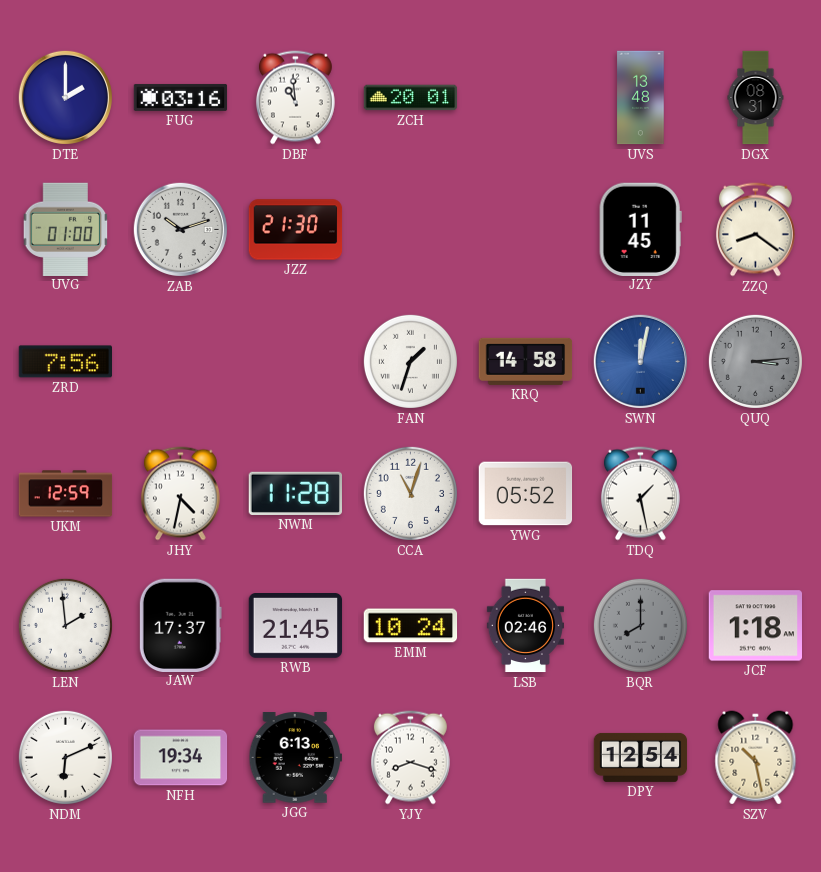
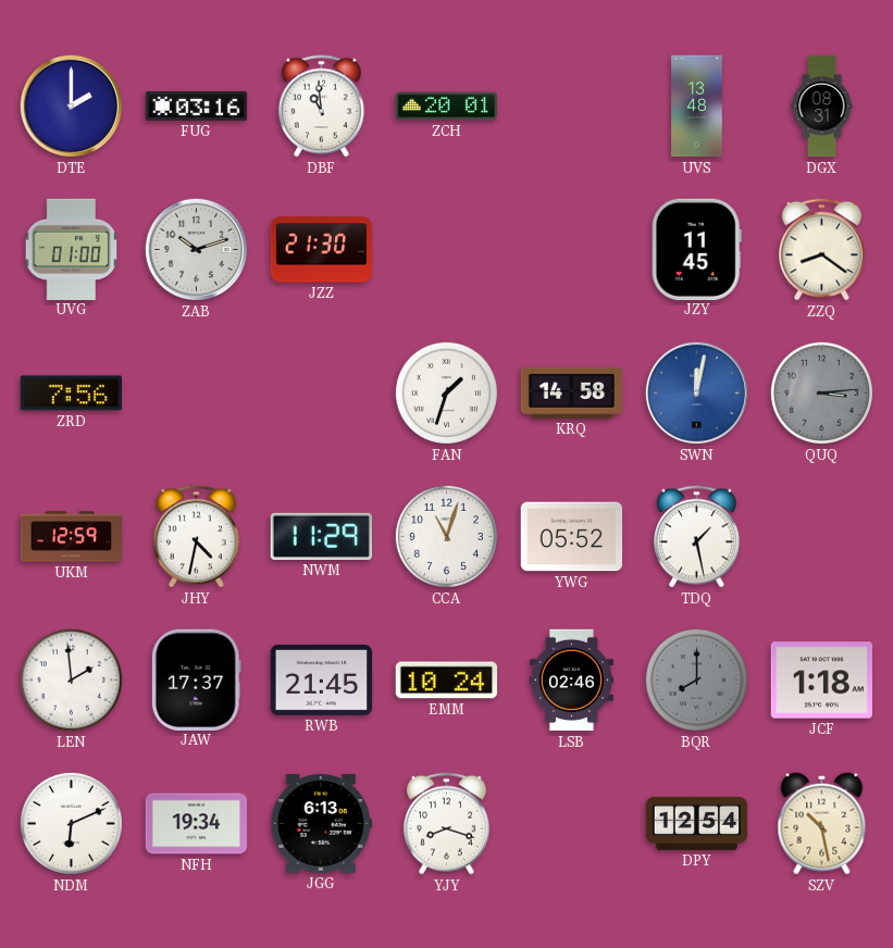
NWM: 11:28 -> 11:29 (321, 536)
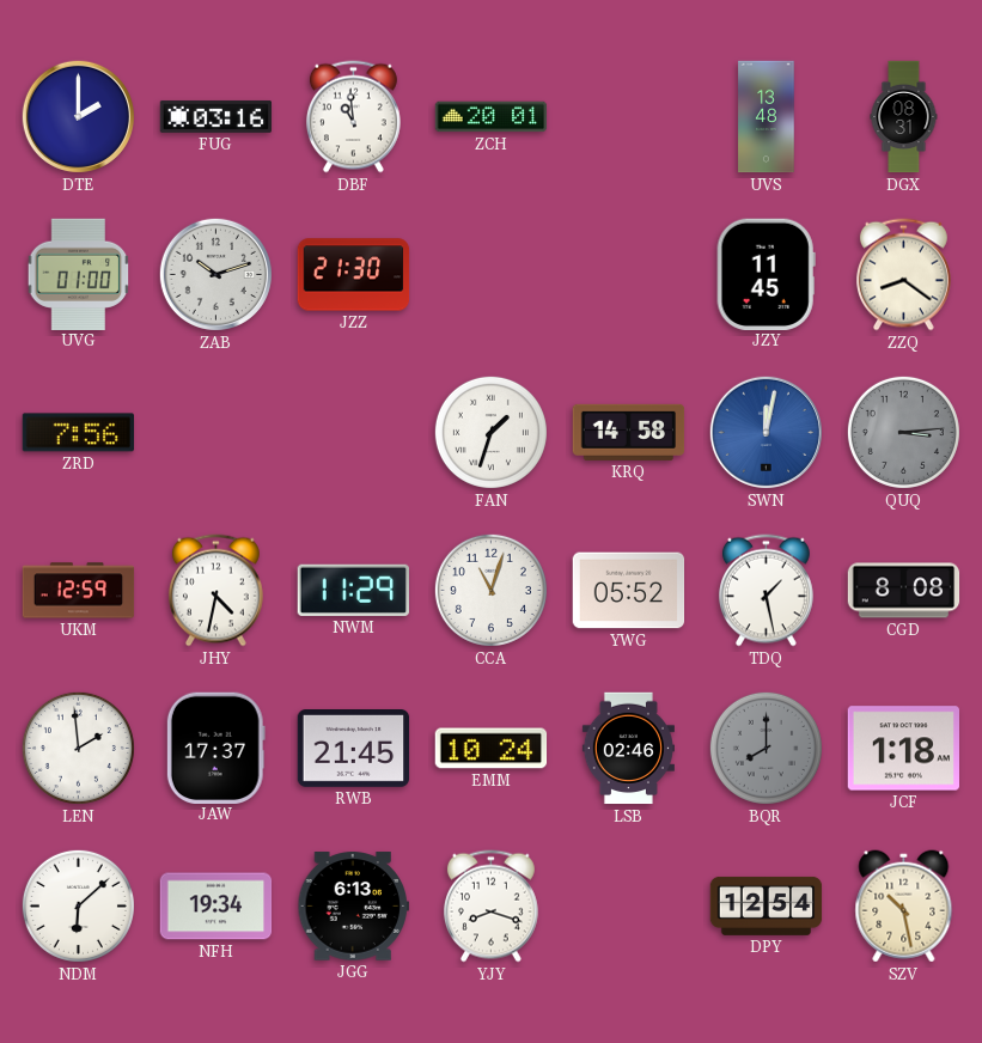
CGD: none -> 8:08 (904, 591)
NDM: 6:11 -> 6:08 (78, 905)
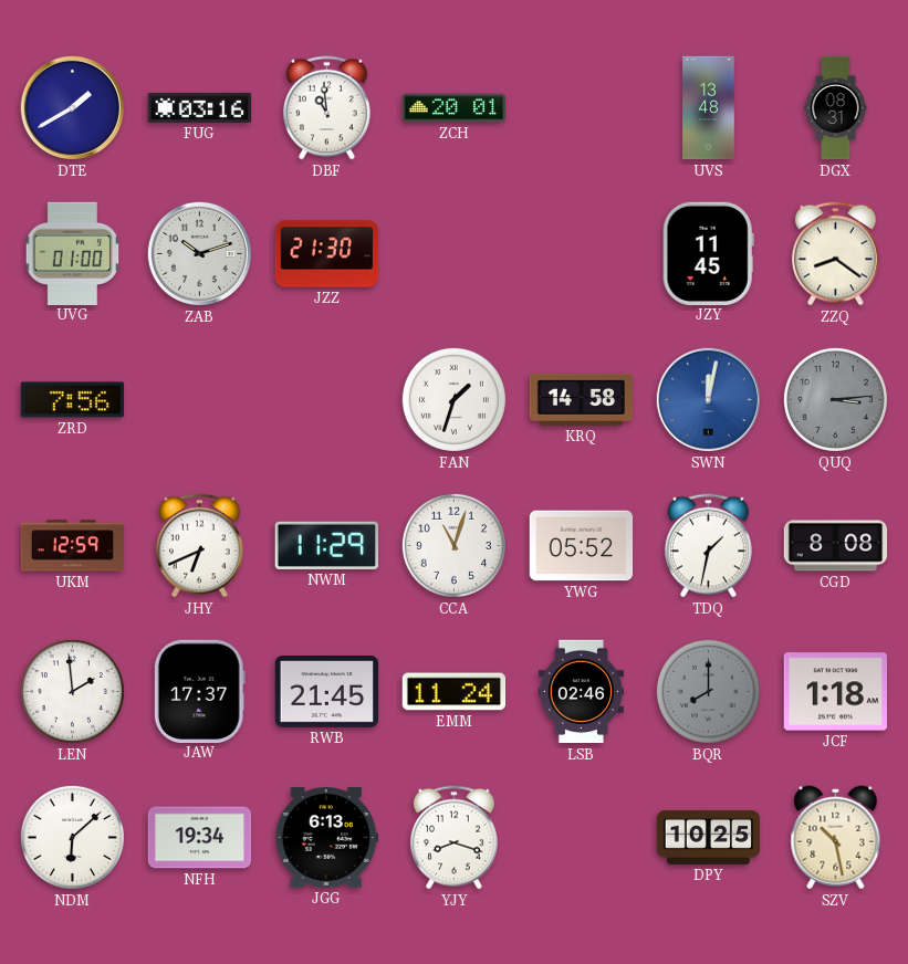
DTE: 2:00 -> 1:40 (72, 107)
JHY: 4:32 -> 6:41 (199, 546)
TDQ: 1:28 -> 1:32 (708, 546)
EMM: 10:24 -> 11:24 (455, 692)
DPY: 12:54 -> 10:25 (709, 837)
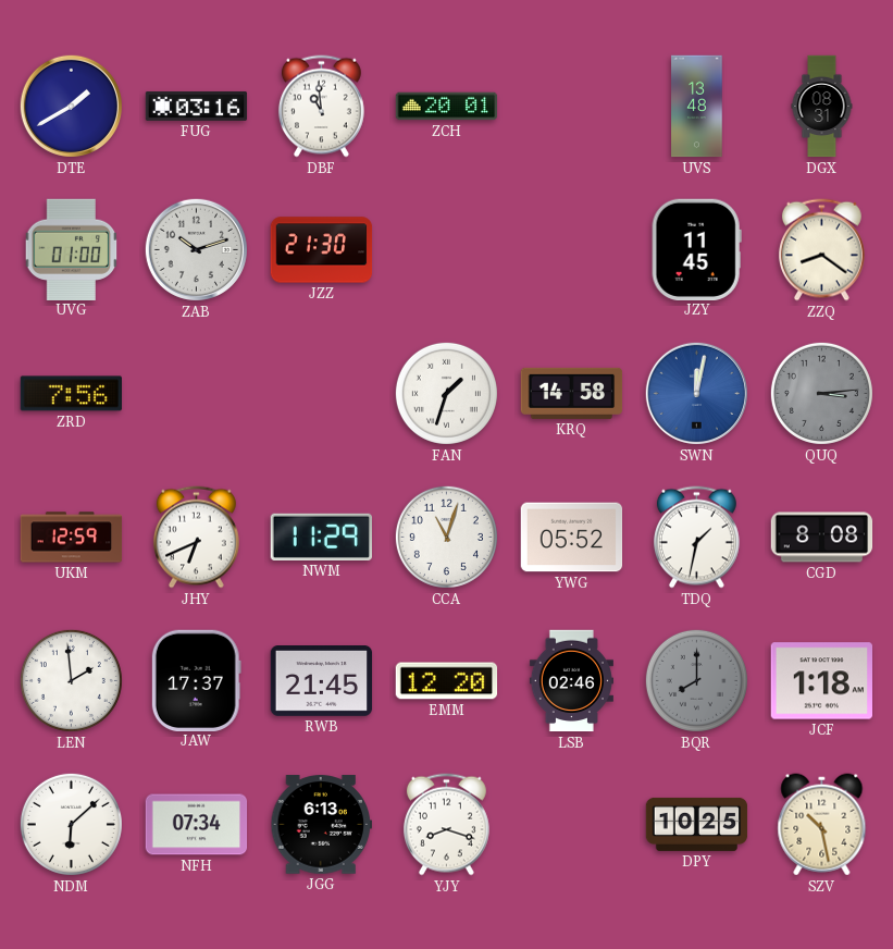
EMM: 11:24 -> 12:20 (447, 681)
NFH: 19:34 -> 07:34 (197, 825)
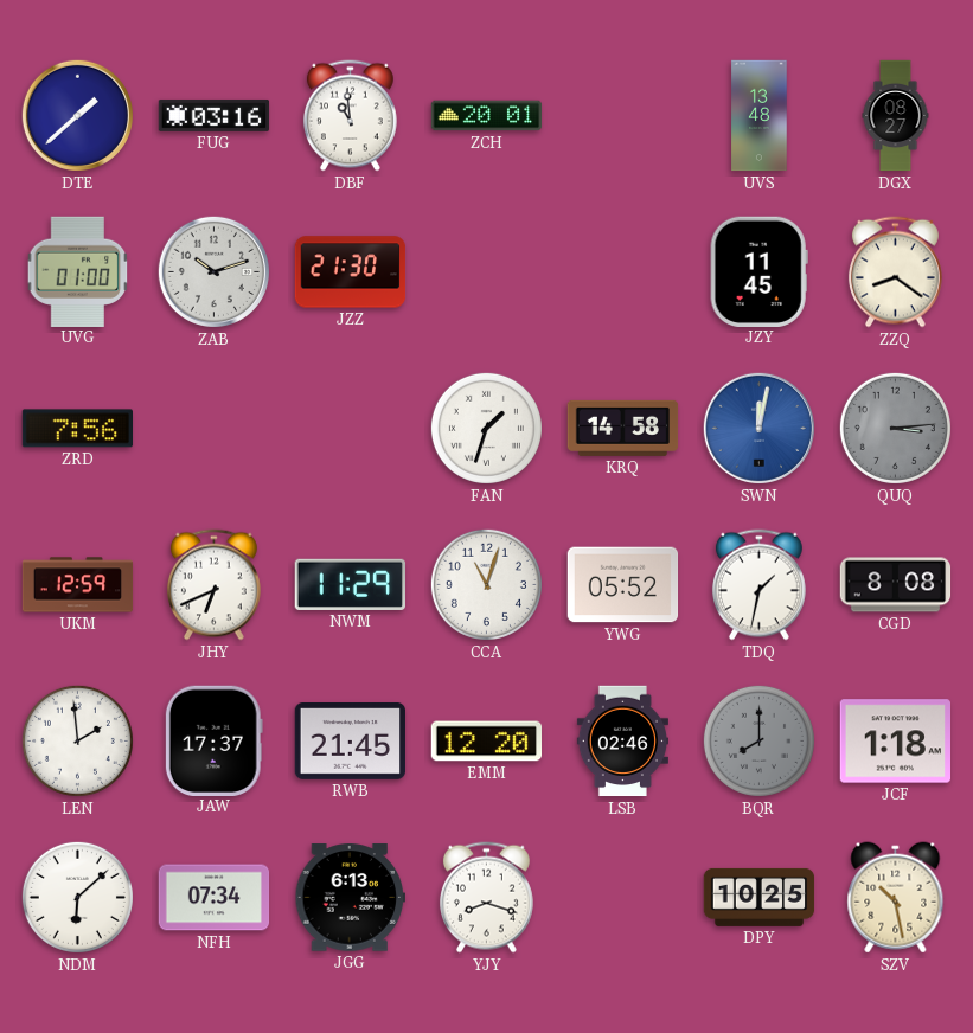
DTE: 1:40 -> 1:38 (77, 115)
DGX: 08:31 -> 08:27 (896, 116)
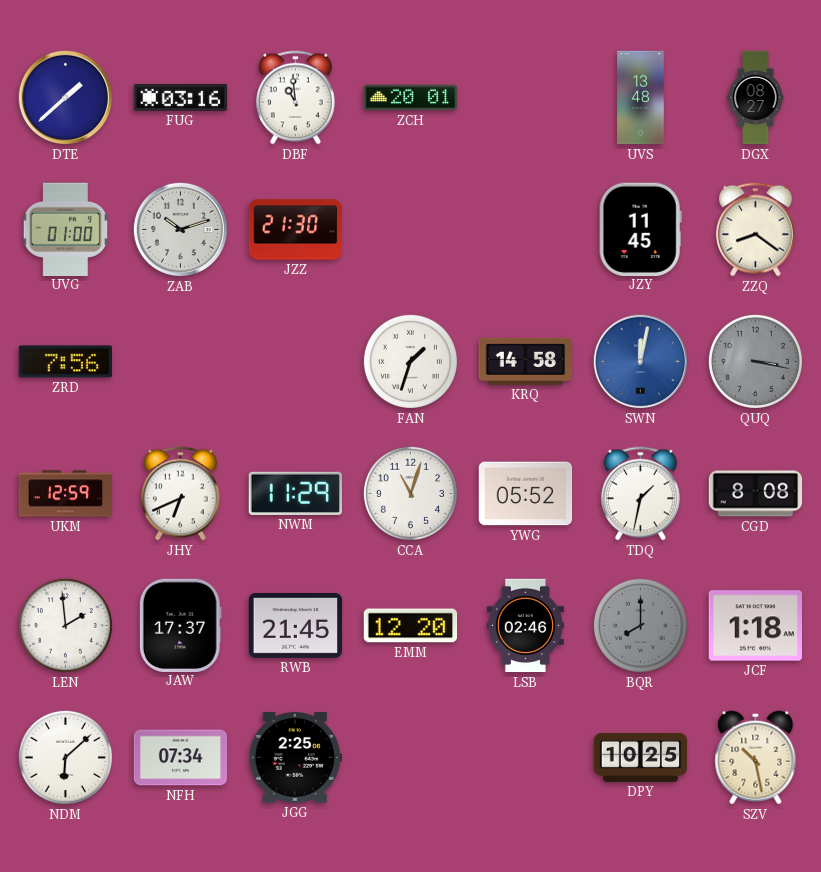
QUQ: 3:14 -> 3:17 (755, 361)
JGG: 6:13 -> 2:25 (296, 758)
YJY: 8:18 -> none (486, 898)
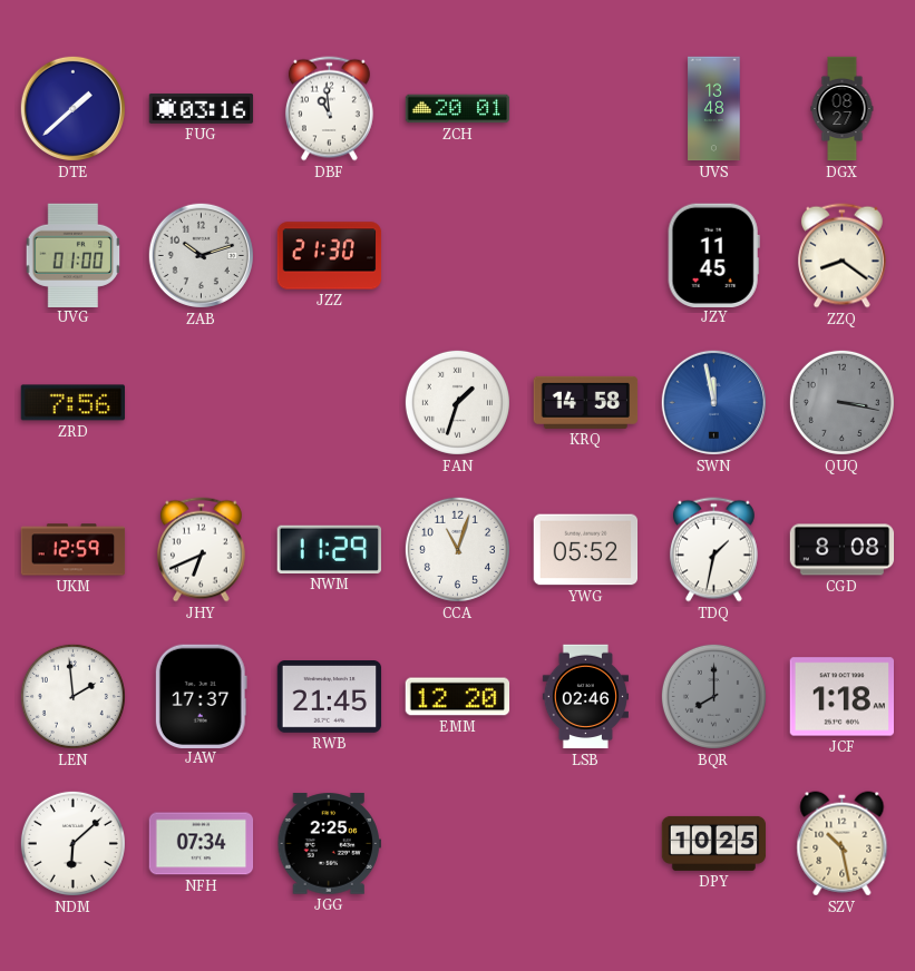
SWN: 12:02 -> 11:58 (713, 402)
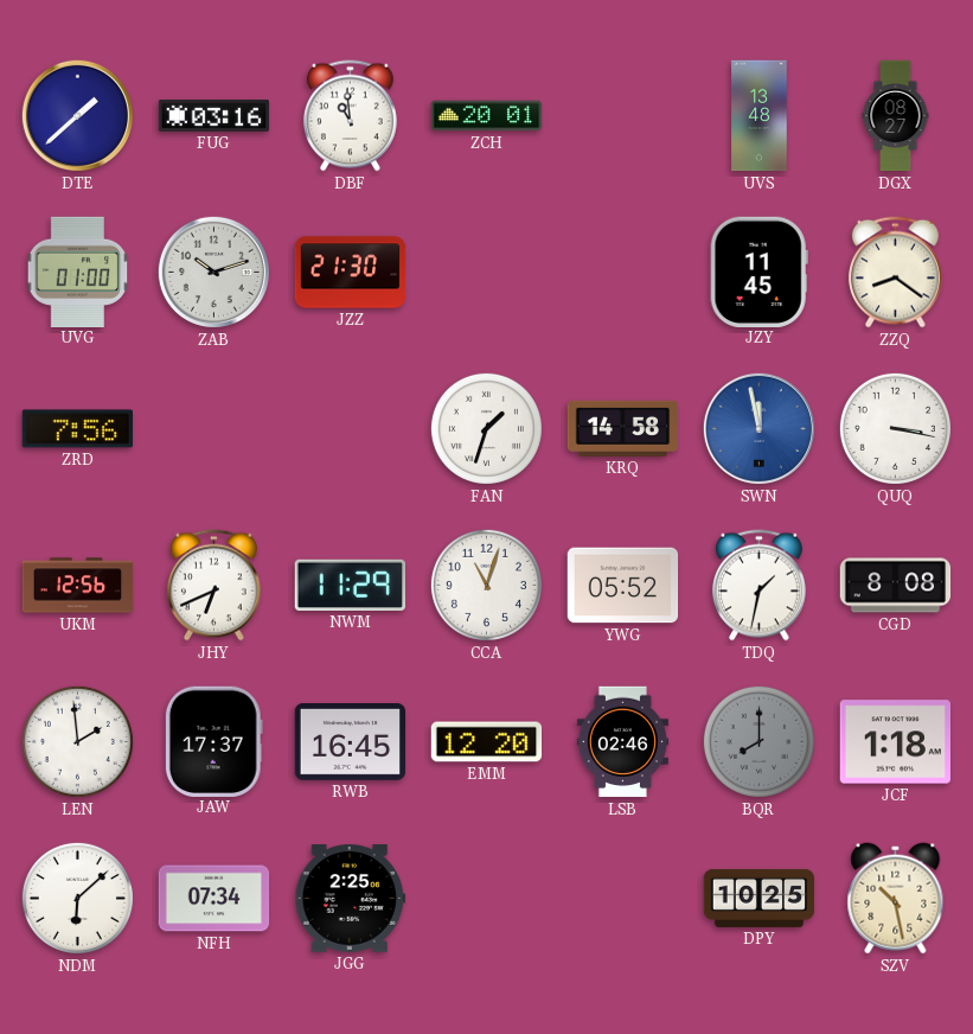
QUQ dial: grey -> white (895, 428)
UKM: 12:59 -> 12:56 (78, 586)
RWB: 21:45 -> 16:45 (351, 742)
